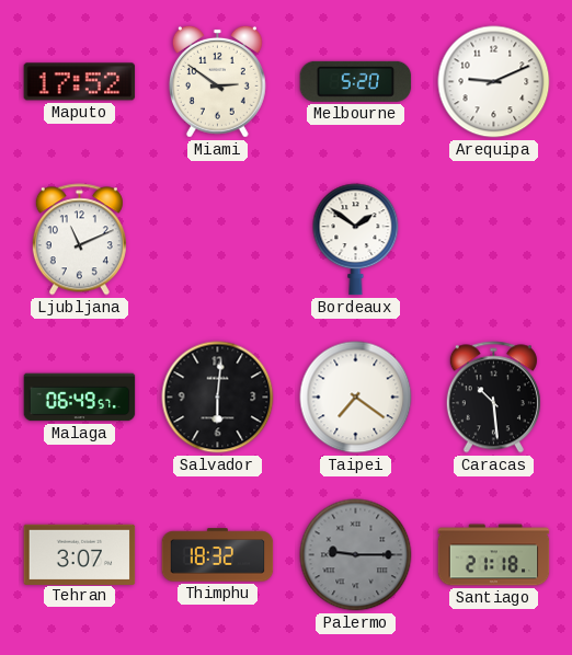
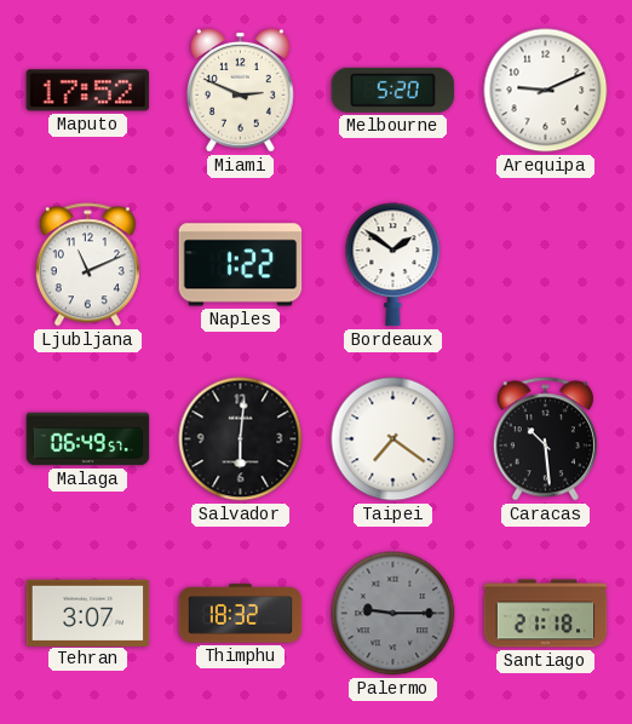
Miami: 2:51 -> 2:49 (240, 90)
Naples: none -> 1:22 (241, 265)
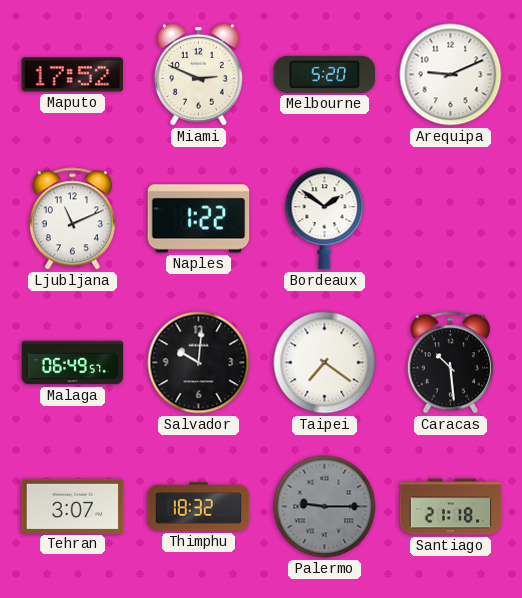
Salvador: 6:01 -> 10:01 (199, 363)
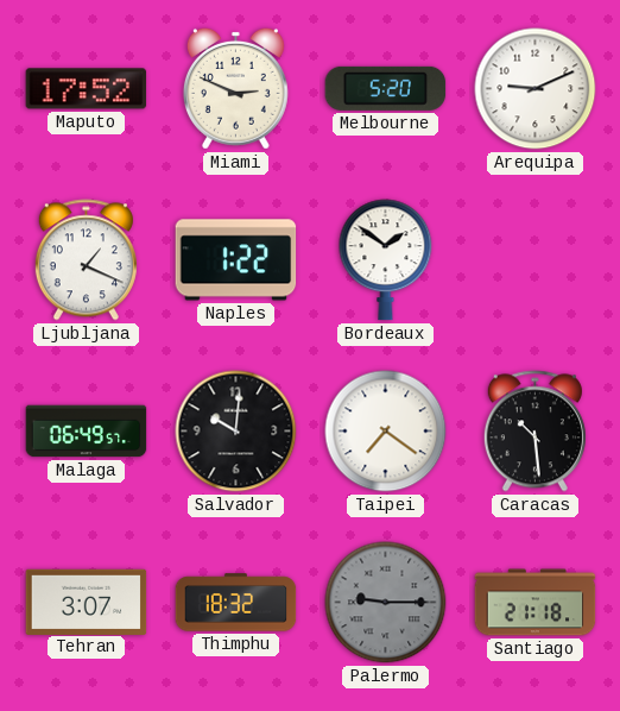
Ljubljana: 11:11 -> 1:19 (86, 260)
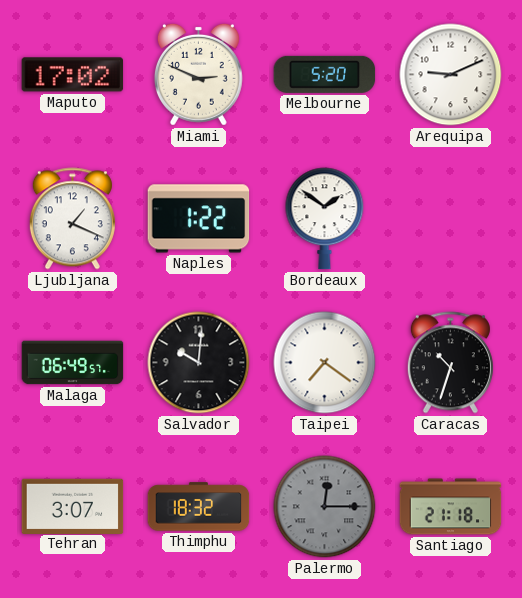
Maputo: 17:52 -> 17:02 (73, 75)
Caracas: 10:29 -> 10:33 (450, 363)
Palermo: 9:15 -> 12:15 (325, 507)
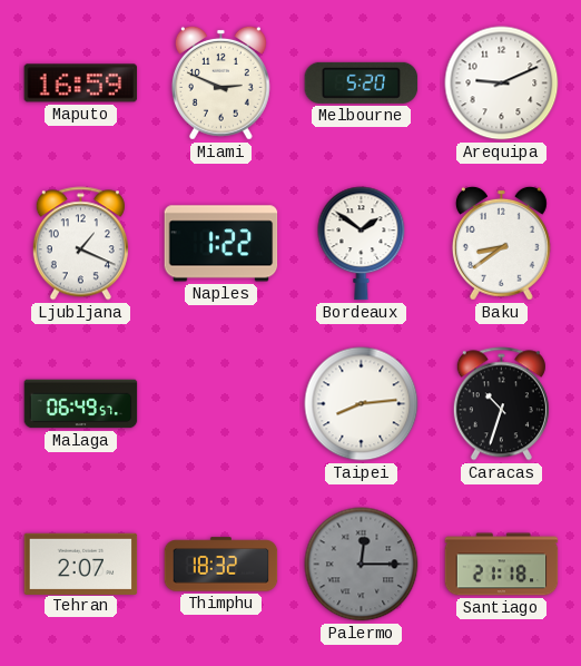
Maputo: 17:02 -> 16:59 (81, 84)
Baku: none -> 8:39 (501, 243)
Salvador: 10:01 -> none (199, 363)
Taipei: 7:21 -> 8:14 (362, 404)
Tehran: 3:07 -> 2:07 (81, 564)
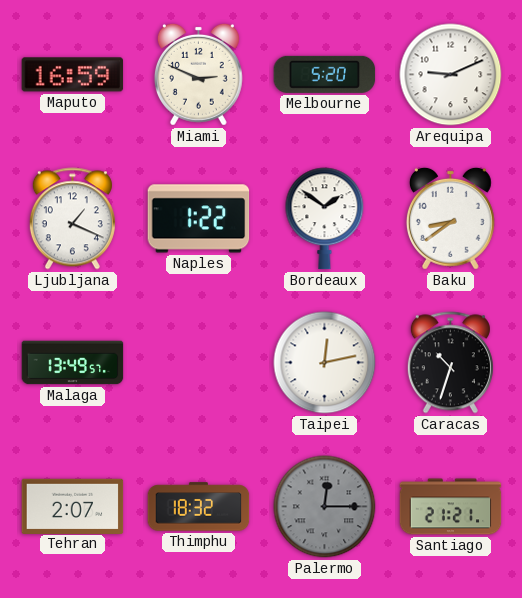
Malaga: 06:49 -> 13:49 (73, 363)
Taipei: 8:14 -> 12:13 (325, 363)
Santiago: 21:18 -> 21:21 (451, 507)
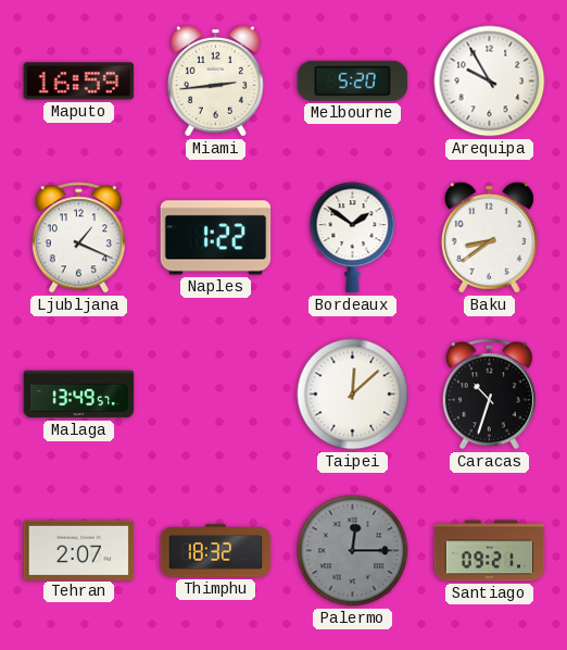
Miami: 2:49 -> 2:44 (215, 80)
Arequipa: 9:11 -> 9:55 (490, 82)
Taipei: 12:13 -> 12:08 (353, 395)
Santiago: 21:21 -> 09:21 (490, 551)
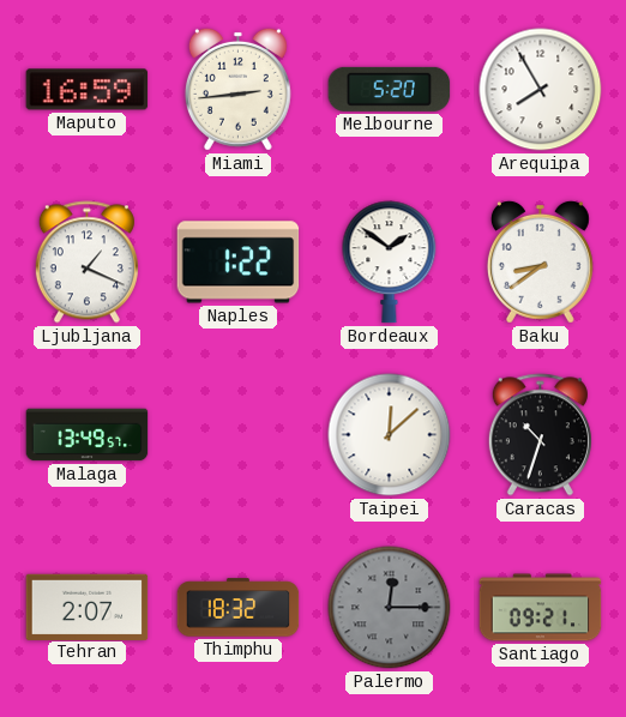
Arequipa: 9:55 -> 7:55 (541, 90)
